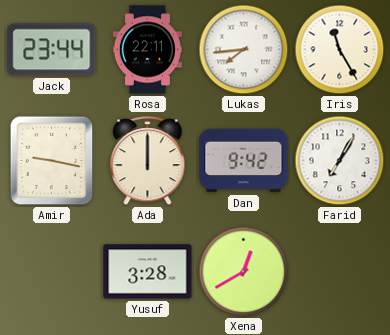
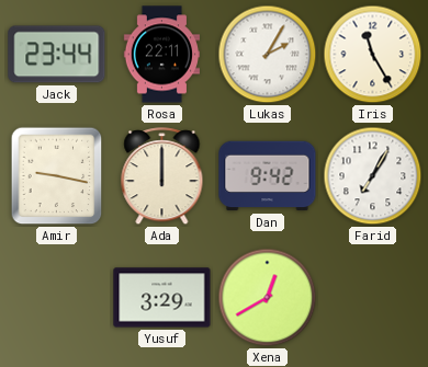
Lukas: 7:44 -> 2:05 (268, 55)
Yusuf: 3:28 -> 3:29 (162, 298)
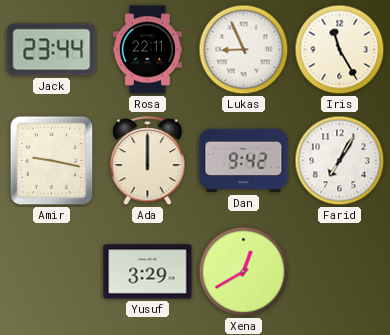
Lukas: 2:05 -> 8:56 (244, 50)
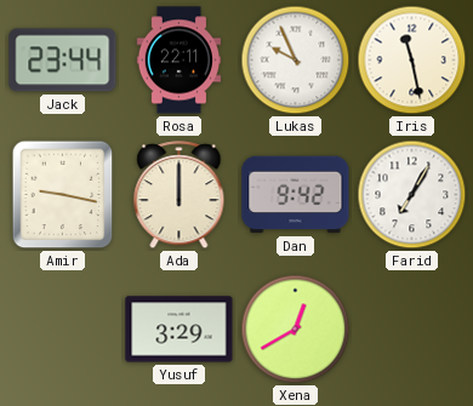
Lukas: 8:56 -> 9:56 (296, 61)
Iris: 11:25 -> 11:28 (412, 61)
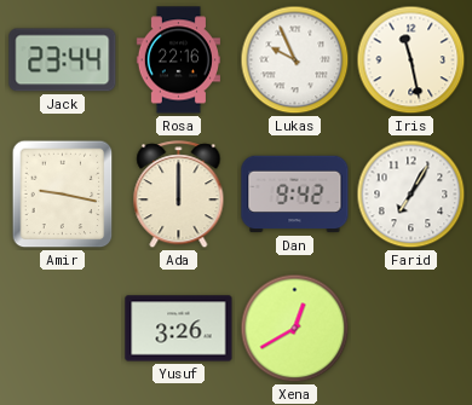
Rosa: 22:11 -> 22:16 (178, 60)
Yusuf: 3:29 -> 3:26 (179, 329)
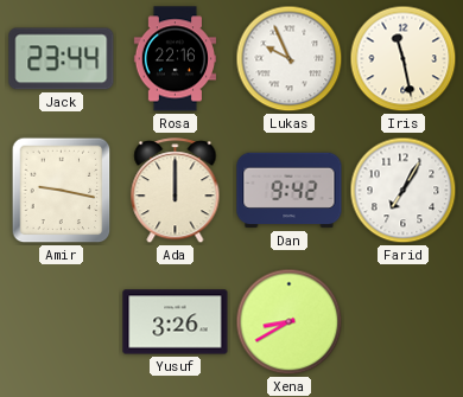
Xena: 12:40 -> 8:40 (290, 322)
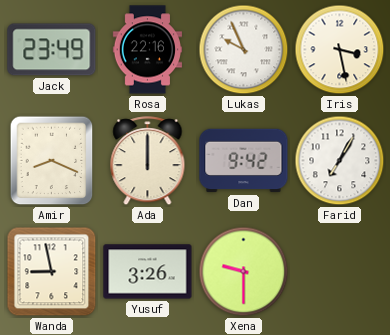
Jack: 23:44 -> 23:49 (52, 50)
Iris: 11:28 -> 3:28 (340, 50)
Amir: 9:17 -> 8:19 (52, 161)
Wanda: none -> 8:58 (52, 272)
Xena: 8:40 -> 9:30 (244, 272)
